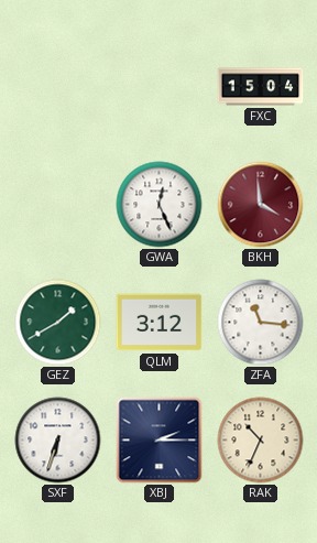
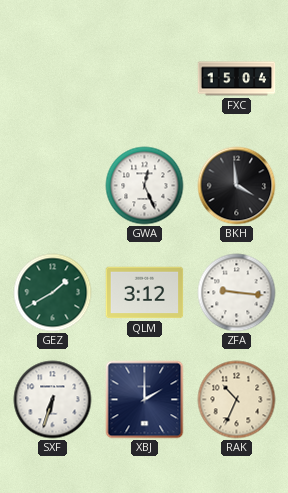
BKH dial: burgundy -> black (237, 186)
ZFA: 11:16 -> 9:16 (237, 293)
XBJ: 2:15 -> 2:00 (145, 400)
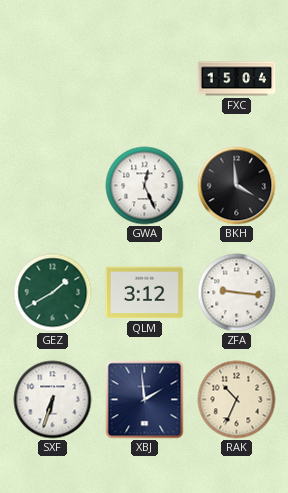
XBJ: 2:00 -> 1:59 (145, 400)
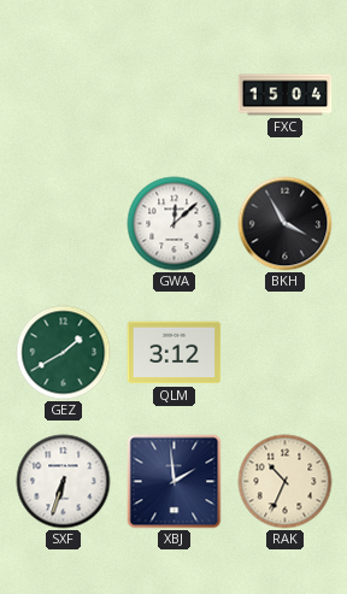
GWA: 12:26 -> 12:08 (175, 224)
BKH: 3:59 -> 3:55 (286, 224)
ZFA: 9:16 -> none (237, 293)
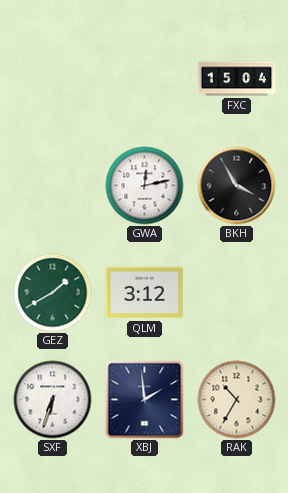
GWA: 12:08 -> 12:13 (145, 186)
RAK: 10:34 -> 10:35 (237, 400)
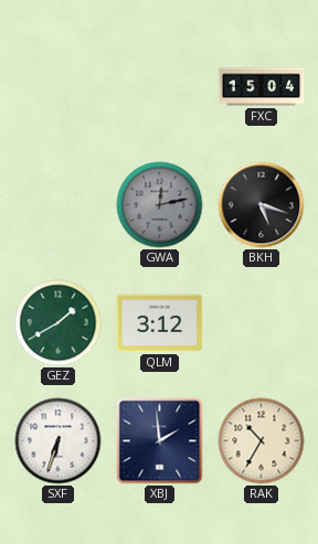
GWA dial: white -> grey (160, 205)
BKH: 3:55 -> 5:18 (262, 205)
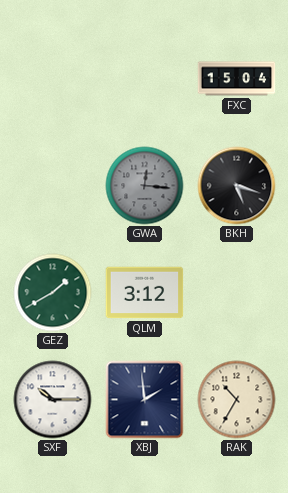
GWA: 12:13 -> 12:16 (145, 186)
SXF: 6:33 -> 10:15 (53, 400)
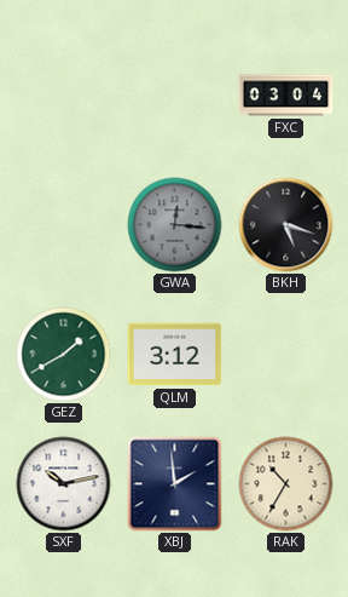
FXC: 15:04 -> 03:04 (286, 96)
SXF: 10:15 -> 10:13 (64, 484)
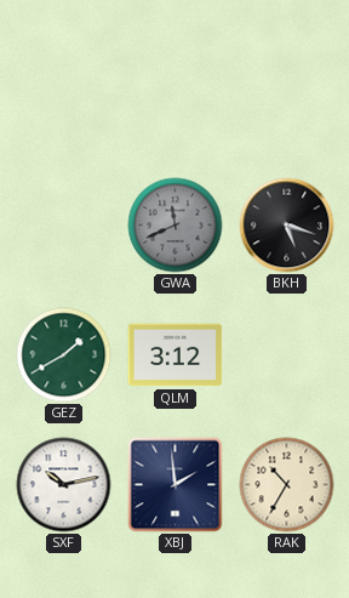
FXC: 03:04 -> none (286, 96)
GWA: 12:16 -> 11:41 (176, 226)
